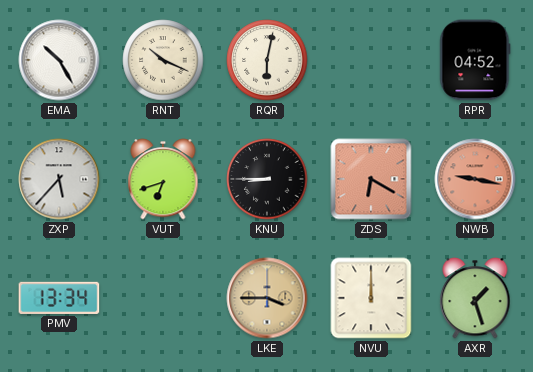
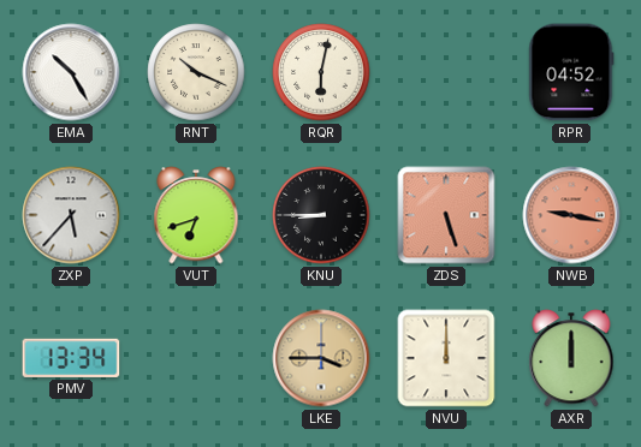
ZDS: 6:20 -> 5:27 (446, 215)
AXR: 1:27 -> 12:00 (571, 358)
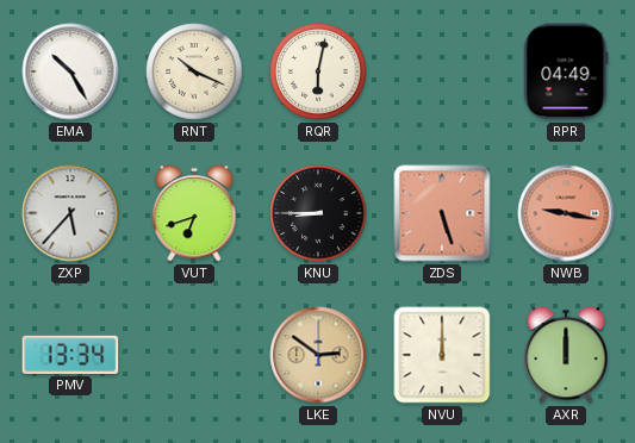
RPR: 04:52 -> 04:49 (566, 71)
LKE: 3:45 -> 2:51 (318, 355)
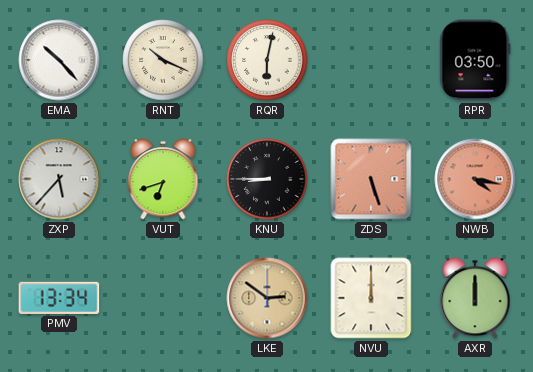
EMA: 10:25 -> 10:23 (59, 60)
RPR: 04:49 -> 03:50 (475, 60)
NWB: 9:17 -> 4:17 (475, 179)
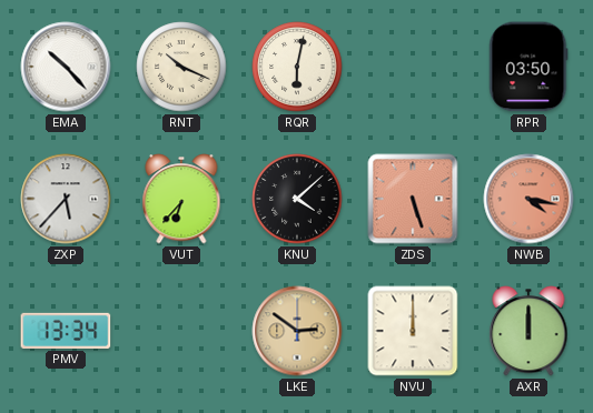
VUT: 6:42 -> 6:37 (181, 199)
KNU: 8:45 -> 4:08 (297, 199)
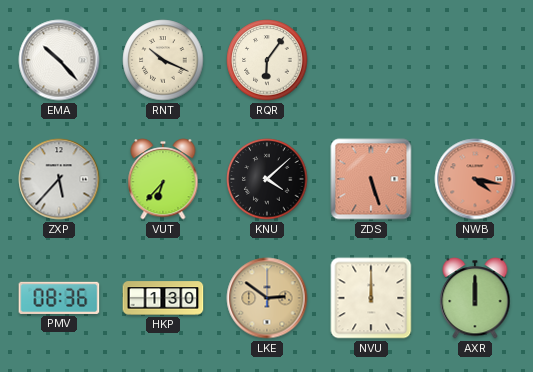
RQR: 6:02 -> 6:06 (267, 60)
RPR: 03:50 -> none (528, 67)
PMV: 13:34 -> 08:36 (59, 298)
HKP: none -> 1:30 (163, 298)
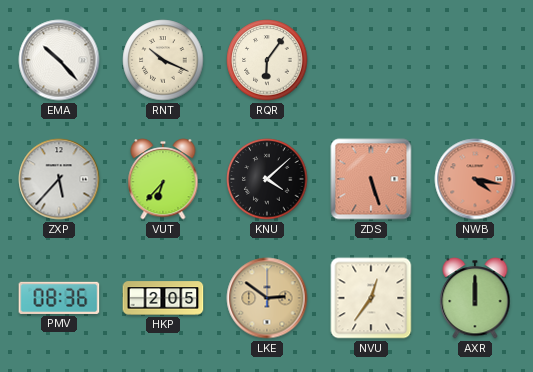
HKP: 1:30 -> 2:05 (163, 298)
NVU: 12:00 -> 12:36 (371, 298)
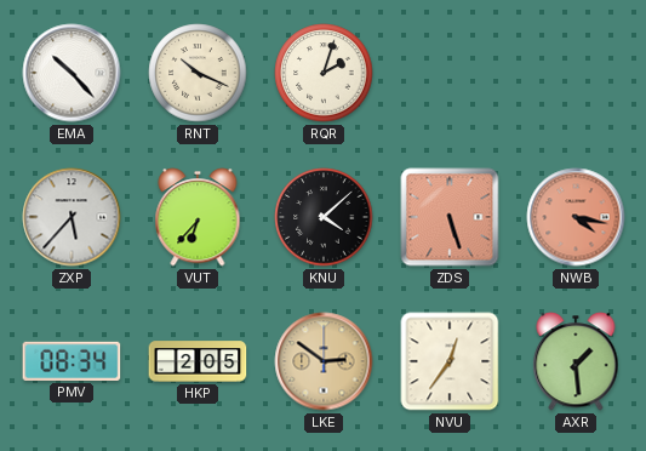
RQR: 6:06 -> 2:03 (324, 73)
PMV: 08:36 -> 08:34 (72, 361)
AXR: 12:00 -> 1:29 (576, 361)
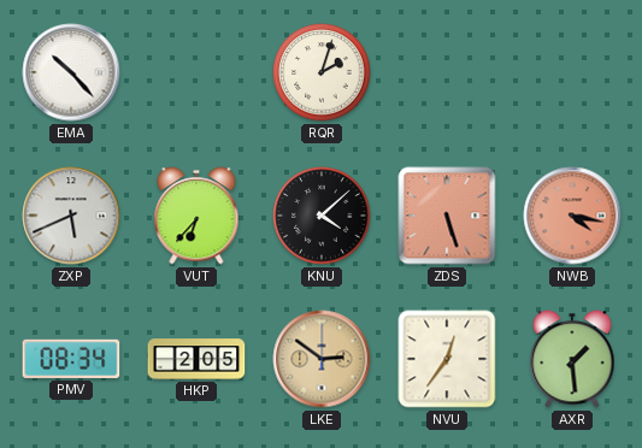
RNT: 10:19 -> none (198, 73)
ZXP: 5:37 -> 5:41 (71, 216)
